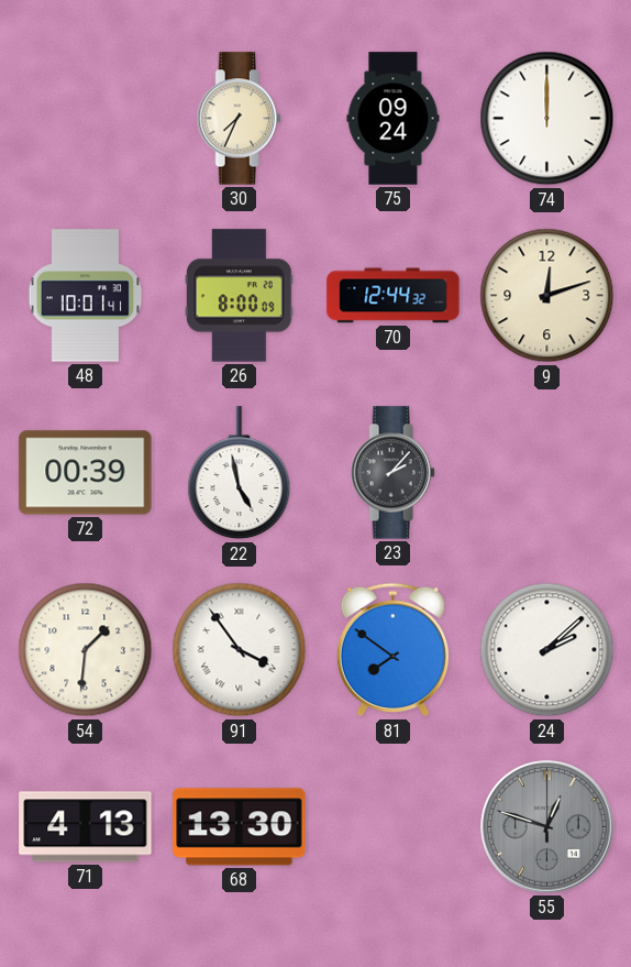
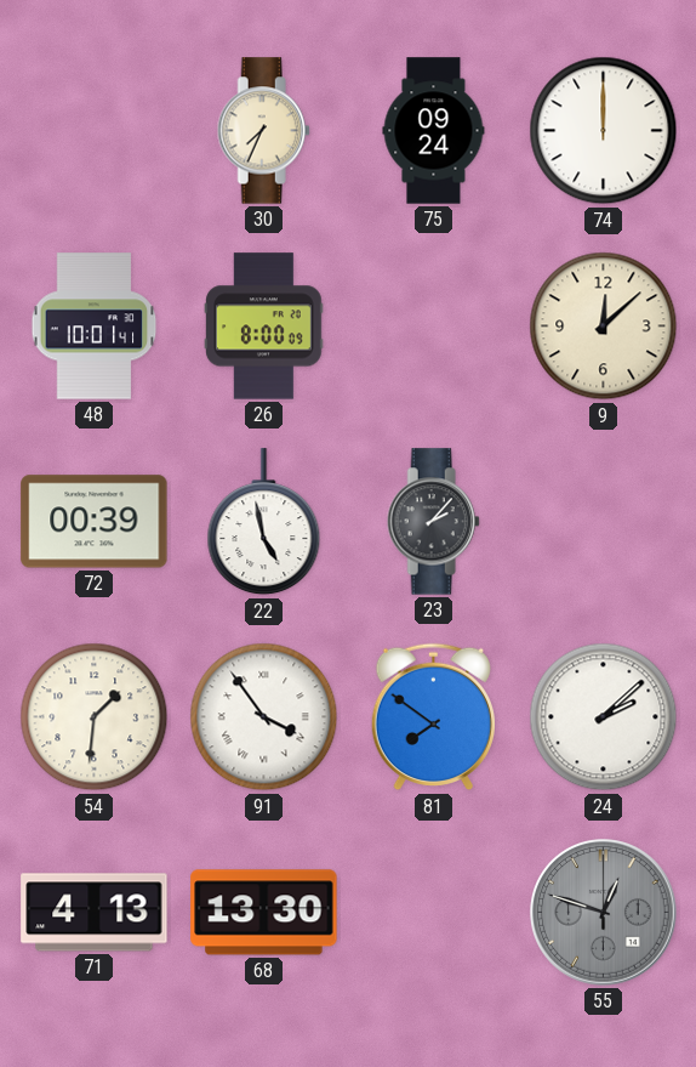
70: 12:44 -> none (394, 296)
9: 12:12 -> 12:08 (604, 327)
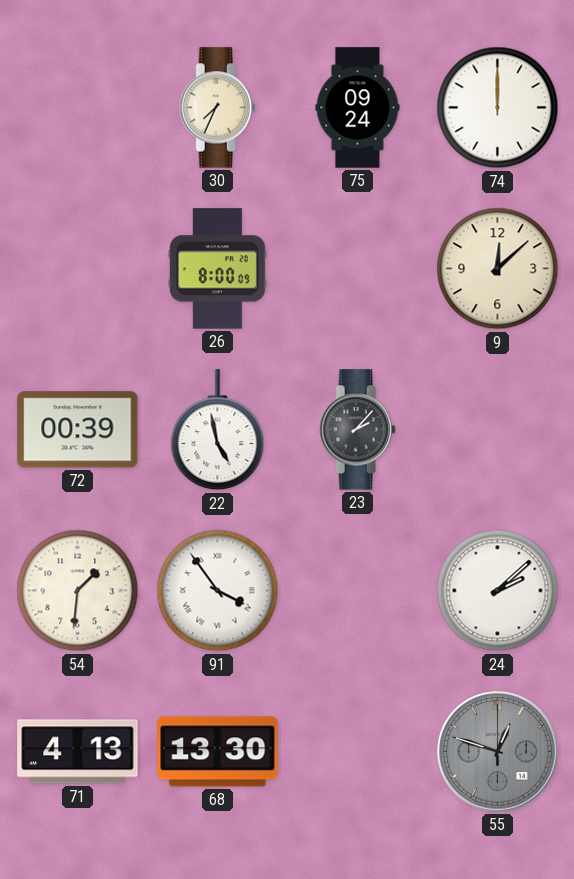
48: 10:01 -> none (95, 327)
81: 7:51 -> none (433, 717)
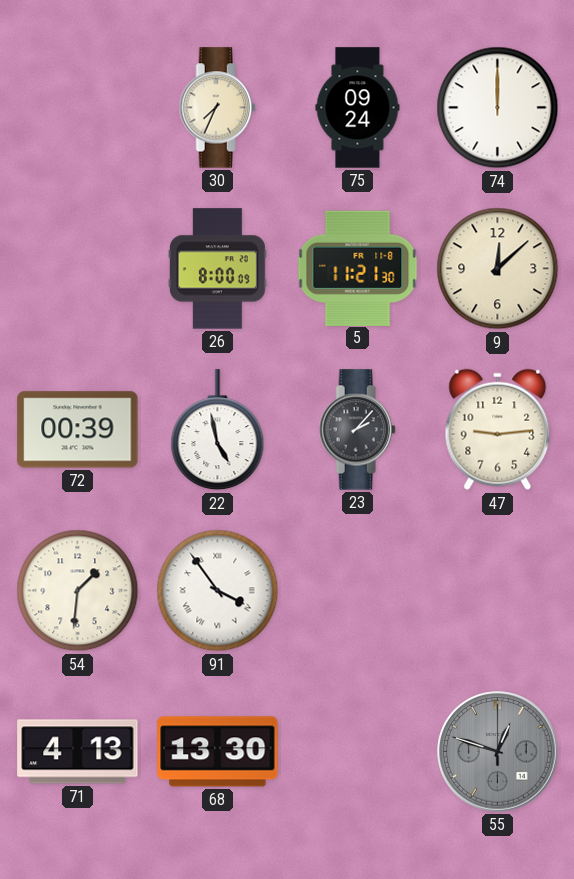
5: none -> 11:21 (358, 268)
47: none -> 9:14 (498, 430)
24: 2:08 -> none (498, 591)
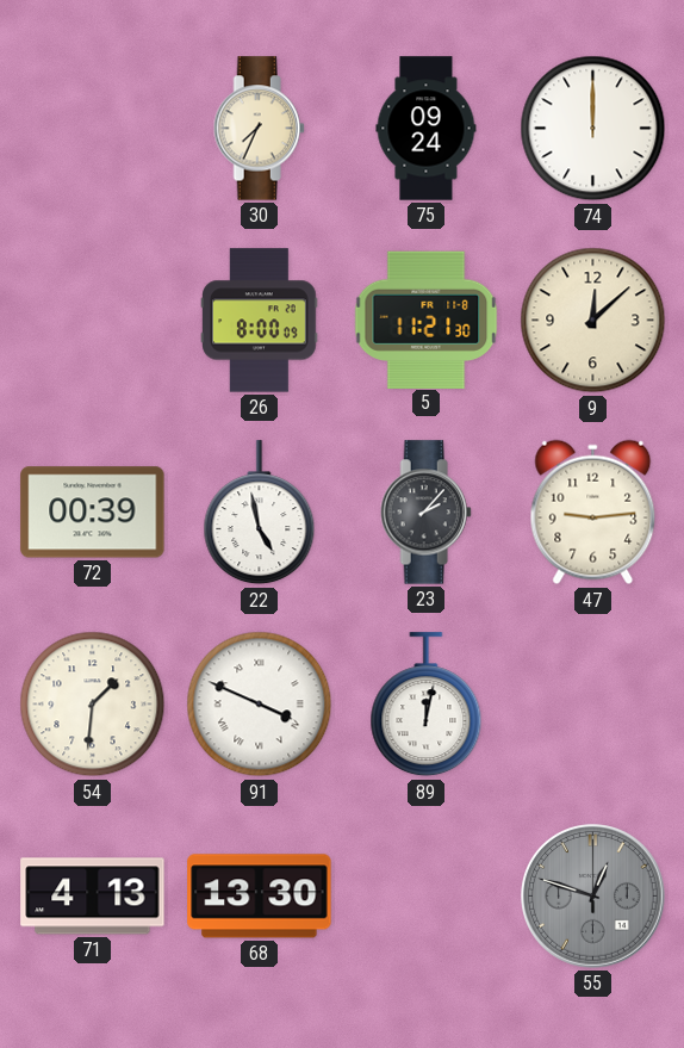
91: 3:54 -> 3:49 (260, 705)
89: none -> 12:02 (427, 705)
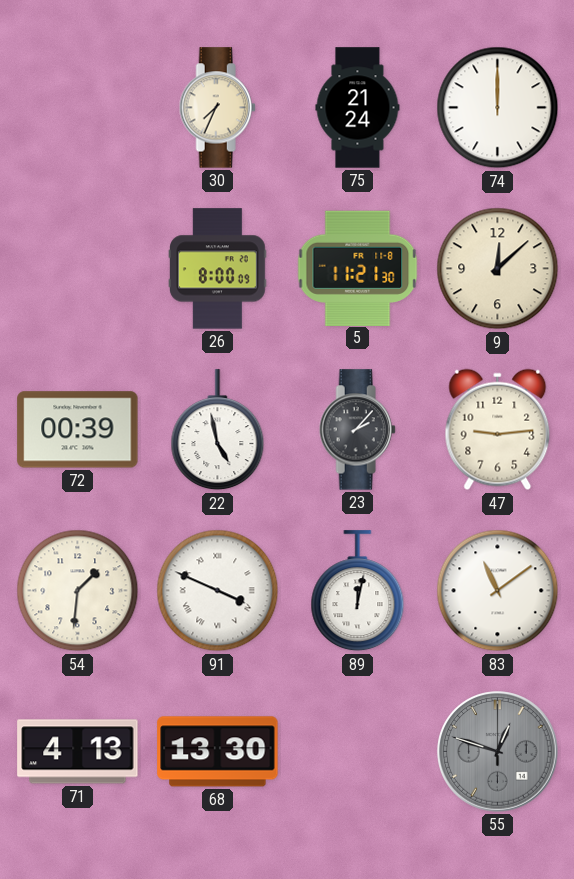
75: 09:24 -> 21:24 (358, 108)
83: none -> 11:09 (498, 591)
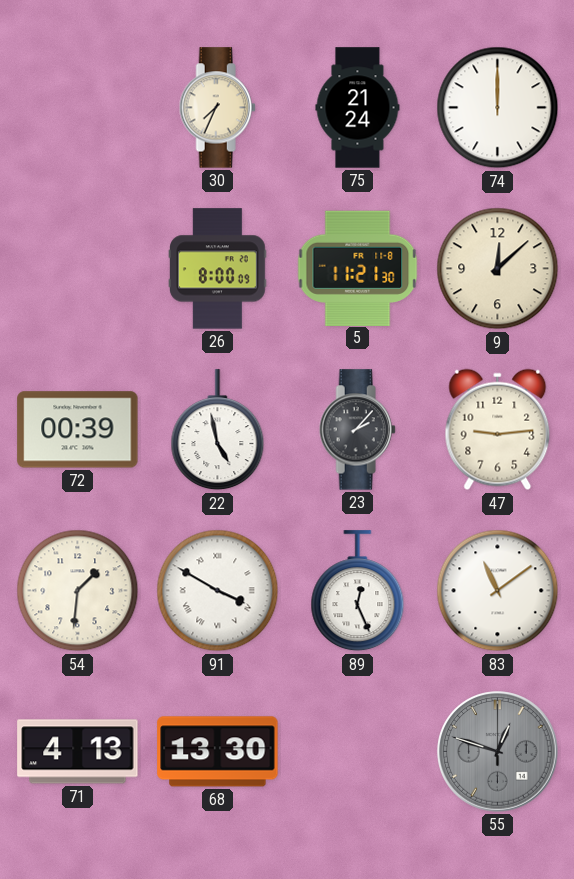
91: 3:49 -> 3:50 (218, 591)
89: 12:02 -> 12:26 (358, 591)
